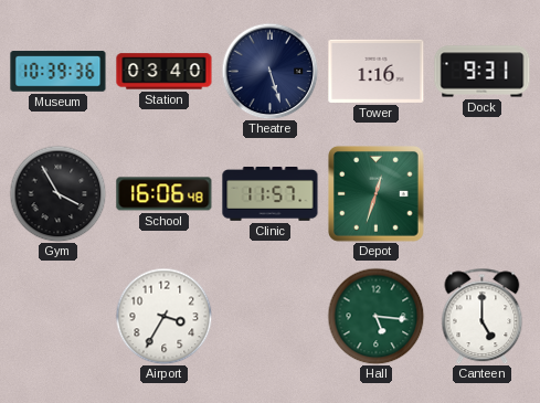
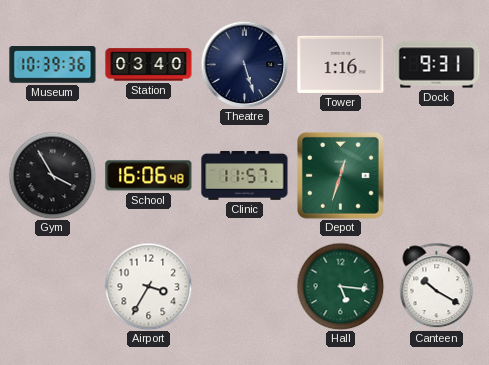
Canteen: 5:00 -> 10:20 (437, 286)
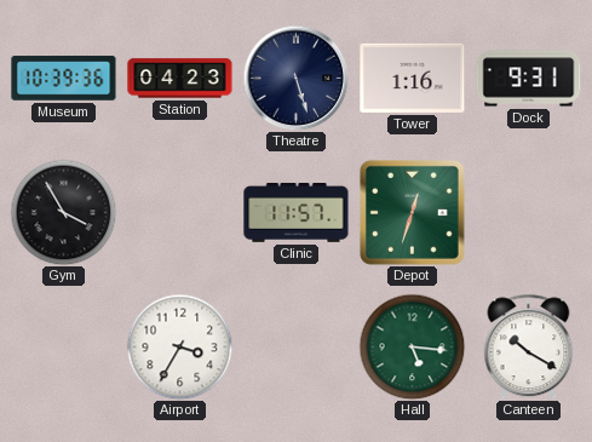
Station: 03:40 -> 04:23 (180, 79)
School: 16:06 -> none (149, 176)
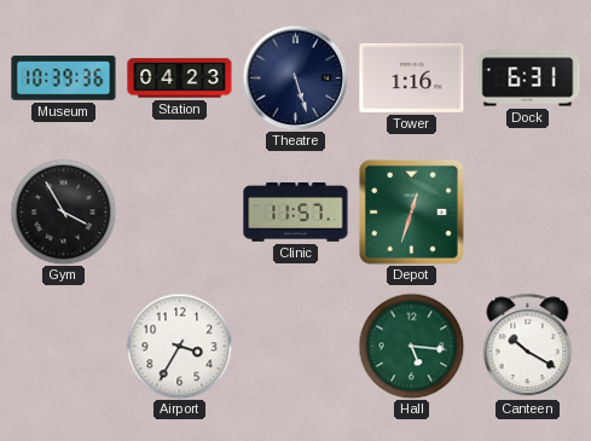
Dock: 9:31 -> 6:31 (528, 79)
